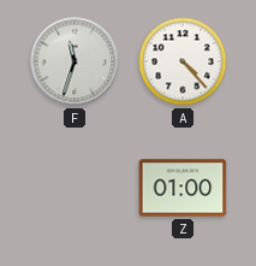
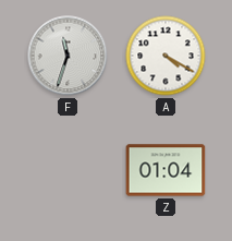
A: 4:23 -> 4:20 (166, 56)
Z: 01:00 -> 01:04 (166, 170)
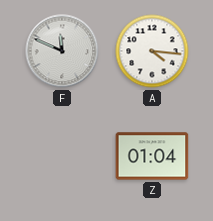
F: 11:33 -> 11:49 (62, 51)
A: 4:20 -> 4:16 (152, 51)
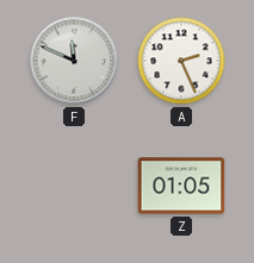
A: 4:16 -> 2:26 (181, 61)
Z: 01:04 -> 01:05 (181, 186)
